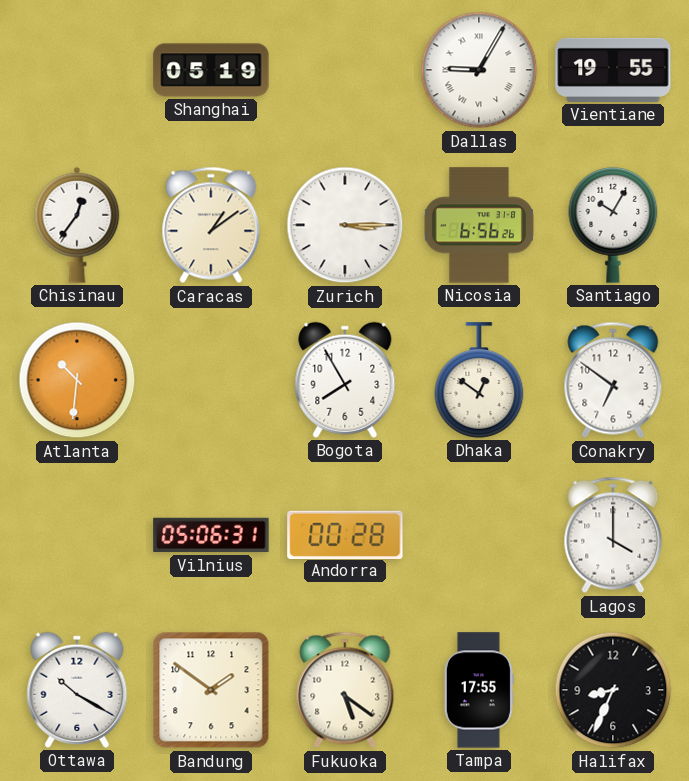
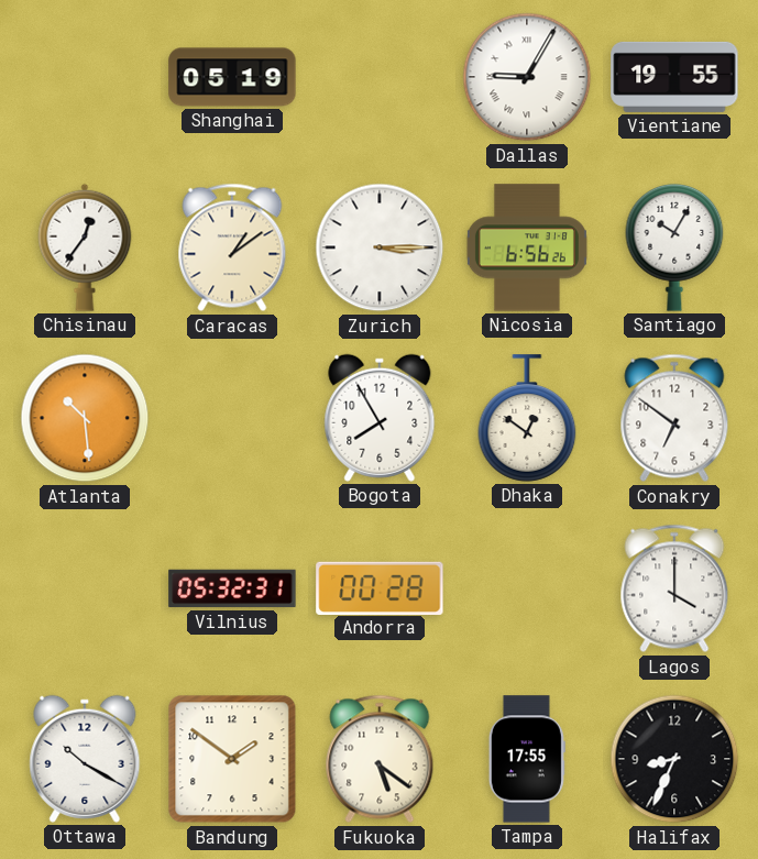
Atlanta: 10:31 -> 10:29 (85, 418)
Vilnius: 05:06 -> 05:32 (232, 588)
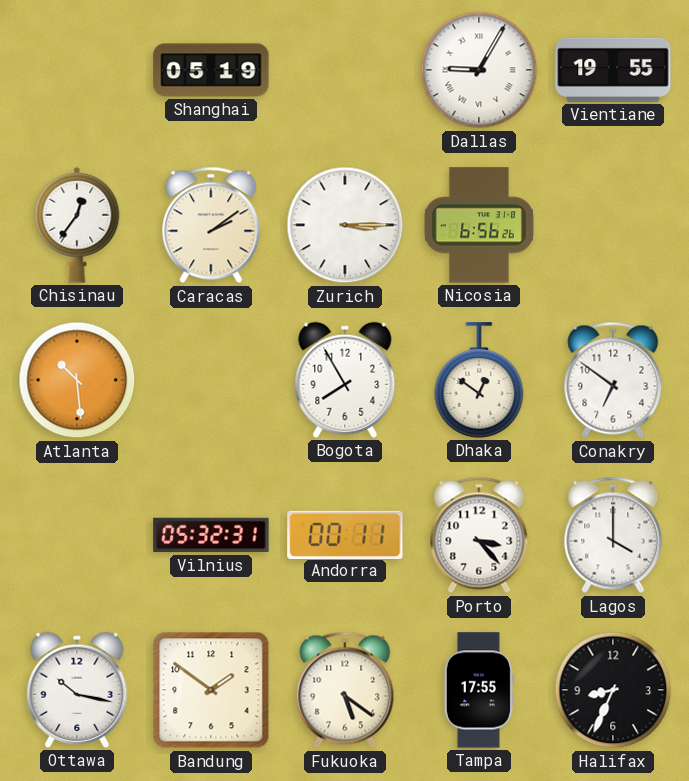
Caracas: 1:09 -> 2:09 (211, 225)
Santiago: 10:05 -> none (674, 247)
Andorra: 00:28 -> 00:11 (345, 534)
Porto: none -> 3:23 (479, 535)
Ottawa: 10:20 -> 10:17 (77, 690)
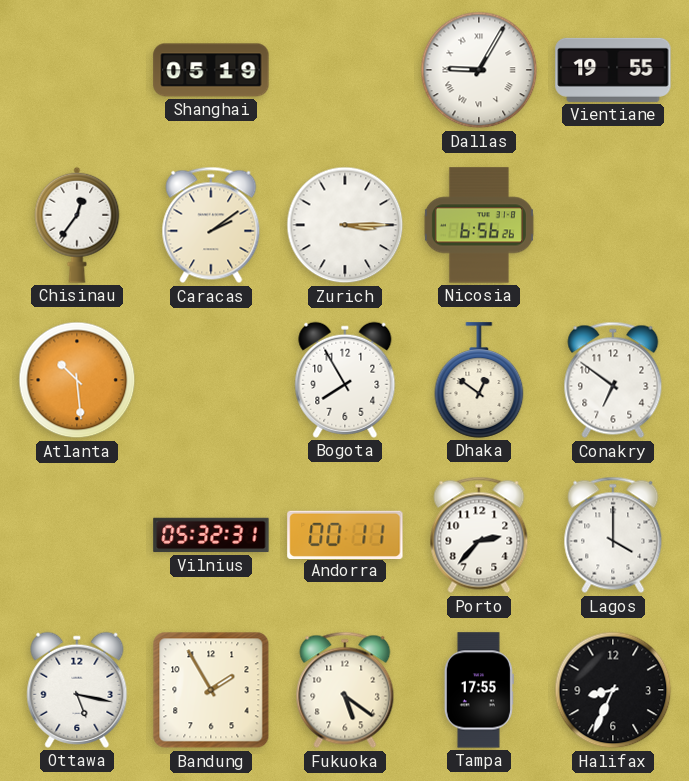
Porto: 3:23 -> 2:37 (479, 535)
Ottawa: 10:17 -> 5:17 (77, 690)
Bandung: 1:51 -> 1:55 (211, 690)
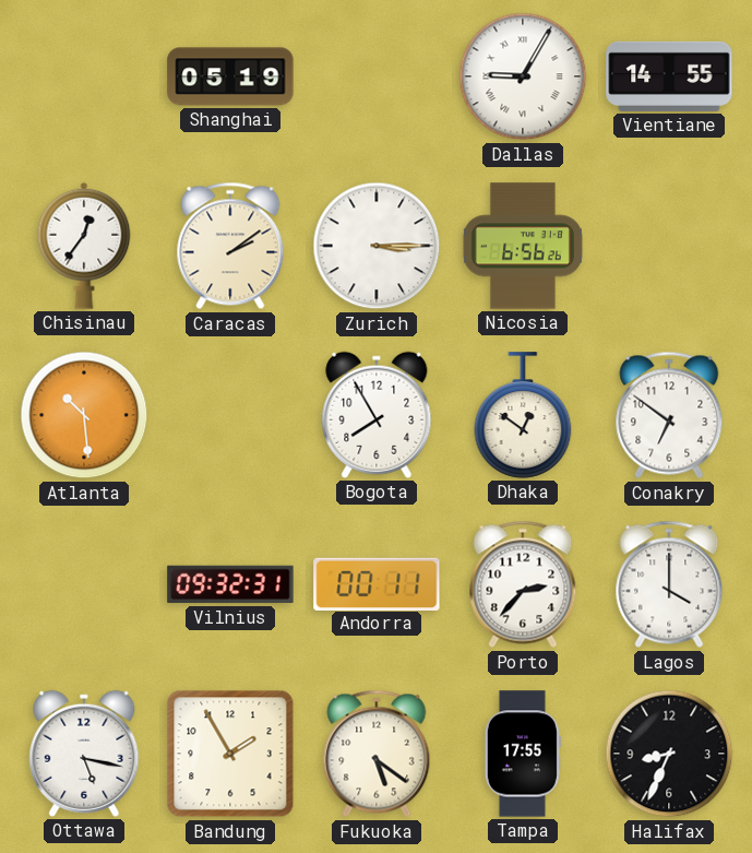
Vientiane: 19:55 -> 14:55 (669, 76)
Vilnius: 05:32 -> 09:32 (230, 584)
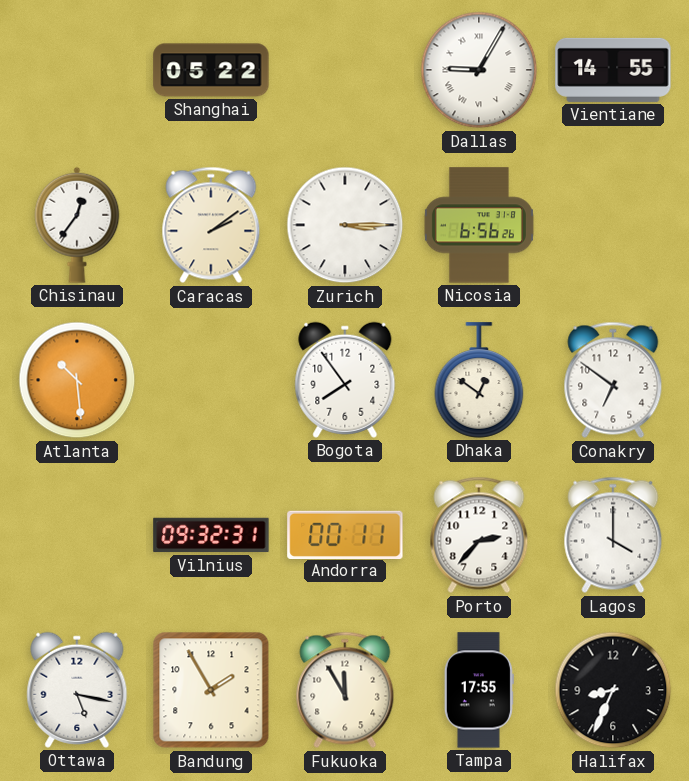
Shanghai: 05:19 -> 05:22 (211, 70)
Bogota: 7:55 -> 7:54 (345, 380)
Fukuoka: 5:21 -> 11:55 (345, 690)
